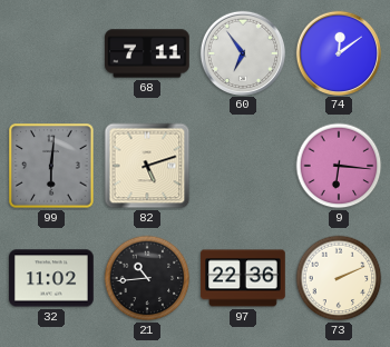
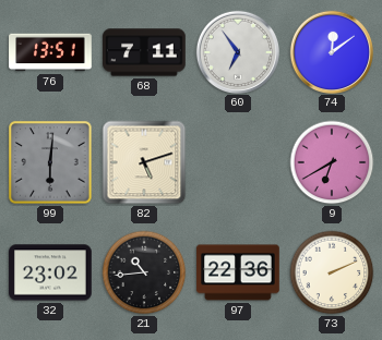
76: none -> 13:51 (50, 52)
9: 6:16 -> 6:40 (332, 162)
32: 11:02 -> 23:02 (50, 272)
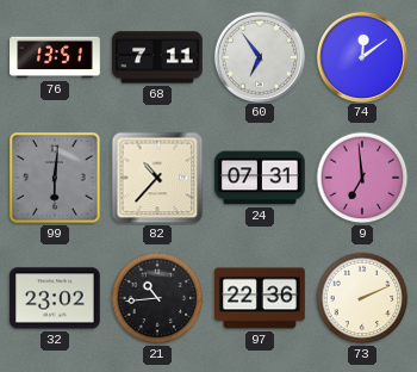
82: 5:12 -> 10:37 (157, 178)
24: none -> 07:31 (260, 178)
9: 6:40 -> 6:59 (362, 178)
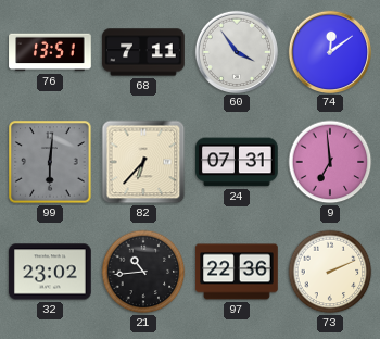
60: 6:54 -> 3:54 (236, 51)
82: 10:37 -> 6:37 (143, 162)
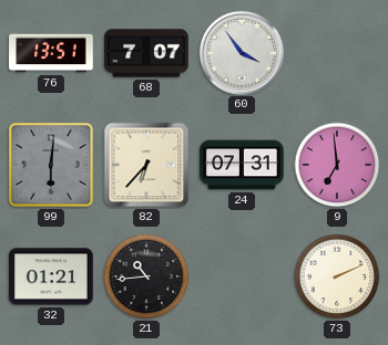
68: 7:11 -> 7:07 (146, 53)
74: 12:09 -> none (329, 51)
32: 23:02 -> 01:21 (51, 276)
97: 22:36 -> none (237, 272)
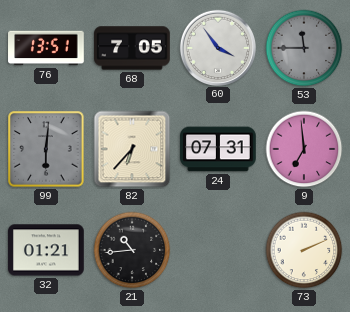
68: 7:07 -> 7:05 (132, 48)
53: none -> 11:45 (304, 48)
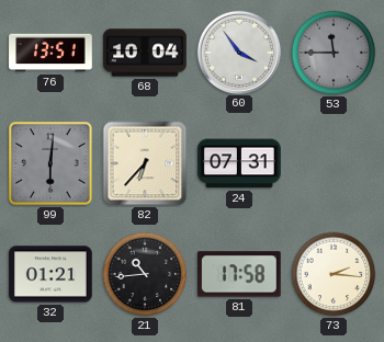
68: 7:05 -> 10:04 (145, 53)
9: 6:59 -> none (304, 149)
81: none -> 17:58 (240, 274)
73: 2:11 -> 2:16 (334, 274)
